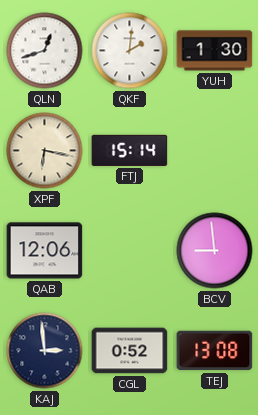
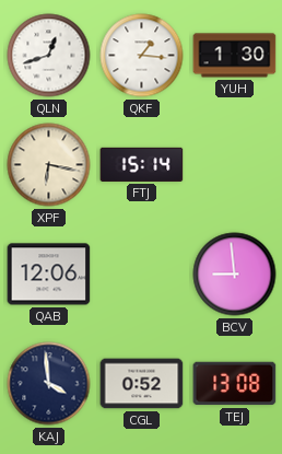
QKF: 2:01 -> 1:16 (142, 56)
KAJ: 2:59 -> 3:59 (49, 384)
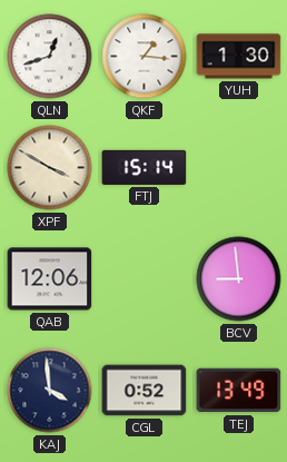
XPF: 6:17 -> 3:50 (50, 168)
TEJ: 13:08 -> 13:49 (239, 391)
